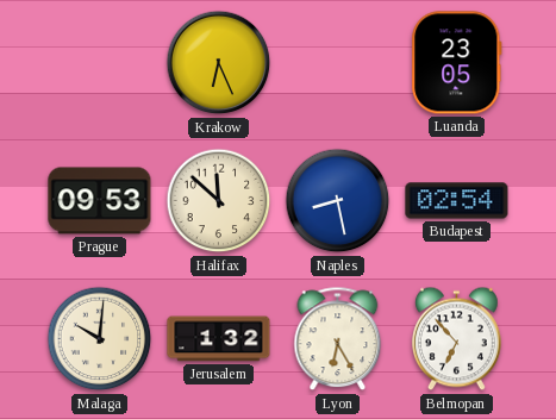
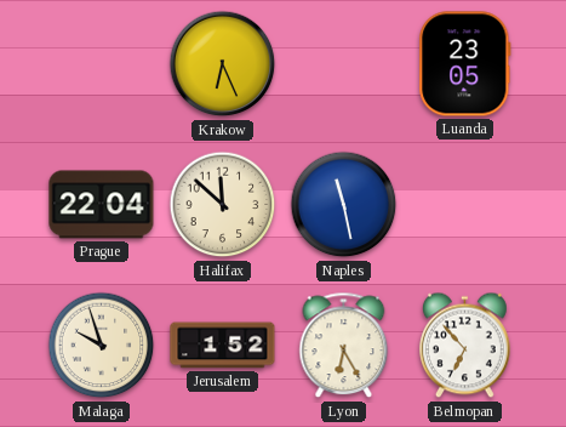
Prague: 09:53 -> 22:04 (102, 205)
Naples: 8:28 -> 11:28 (344, 205)
Budapest: 02:54 -> none (457, 201)
Malaga: 10:01 -> 9:57 (102, 346)
Jerusalem: 1:32 -> 1:52 (223, 346)
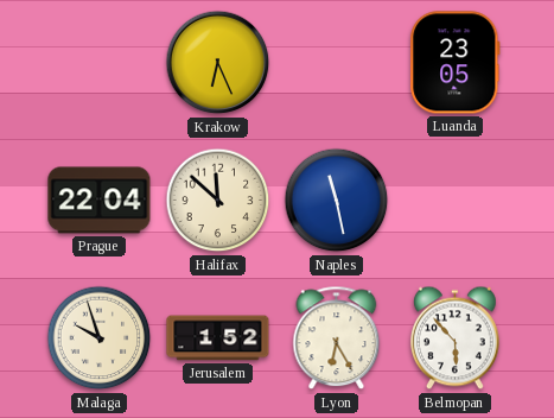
Belmopan: 6:53 -> 5:53 (456, 338)
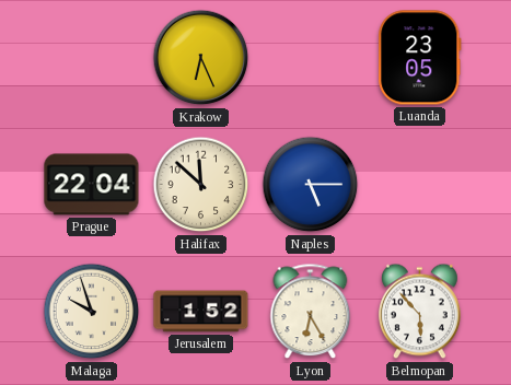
Naples: 11:28 -> 5:15 (311, 185)
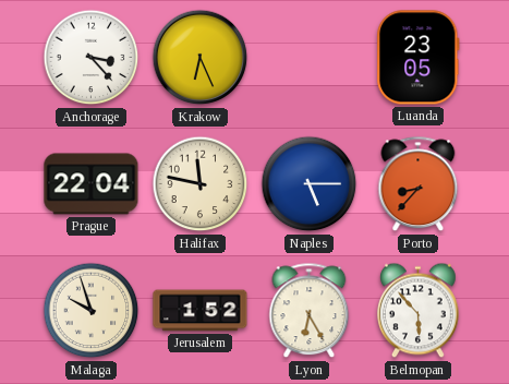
Anchorage: none -> 3:23 (92, 58)
Halifax: 11:52 -> 11:47 (201, 184)
Porto: none -> 8:37 (419, 184)
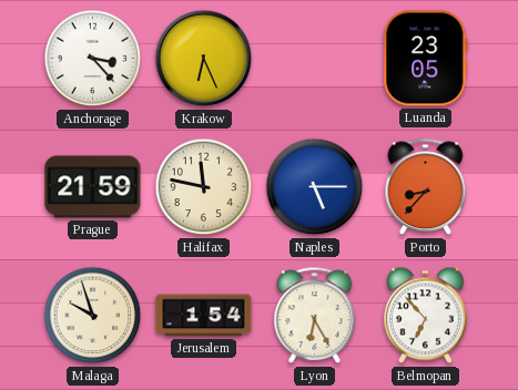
Prague: 22:04 -> 21:59 (93, 187)
Jerusalem: 1:52 -> 1:54 (204, 316)
Belmopan: 5:53 -> 6:53 (426, 316)
